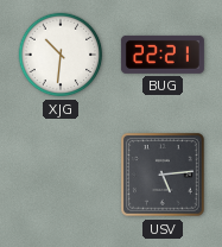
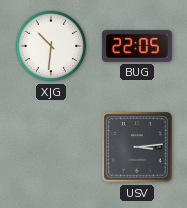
BUG: 22:21 -> 22:05 (137, 46)
USV: 5:14 -> 3:14 (138, 148)
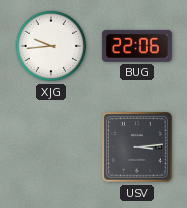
XJG: 10:31 -> 9:44 (51, 46)
BUG: 22:05 -> 22:06 (137, 46)
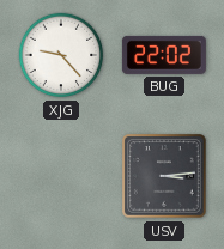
XJG: 9:44 -> 9:23 (61, 55)
BUG: 22:06 -> 22:02 (164, 55)
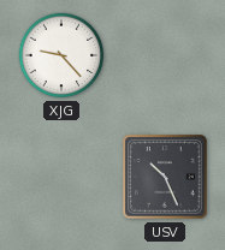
BUG: 22:02 -> none (164, 55)
USV: 3:14 -> 10:26 (166, 178)
